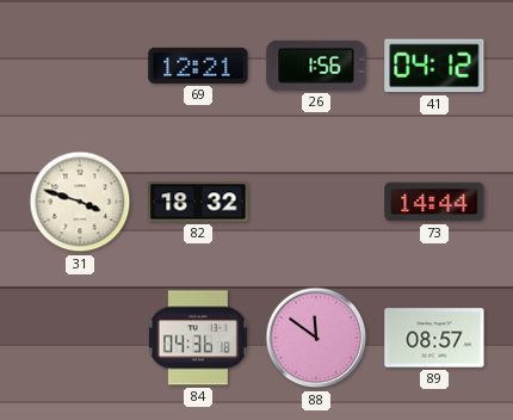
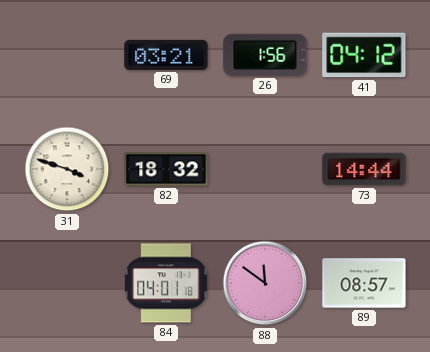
69: 12:21 -> 03:21 (166, 55)
84: 04:36 -> 04:01 (167, 283)
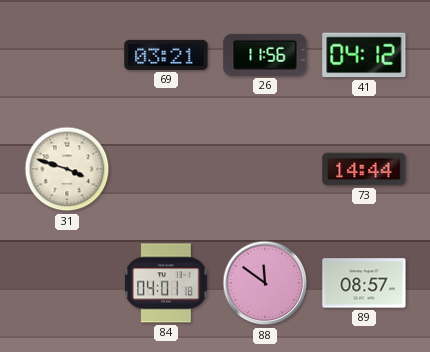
26: 1:56 -> 11:56 (265, 55)
82: 18:32 -> none (166, 169)
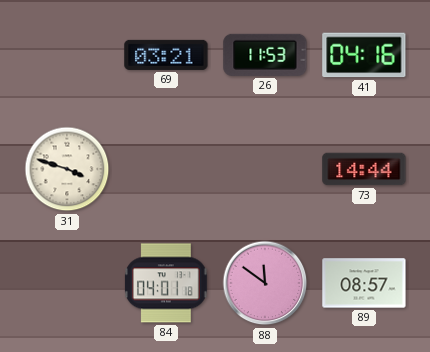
26: 11:56 -> 11:53 (265, 55)
41: 04:12 -> 04:16 (364, 55)
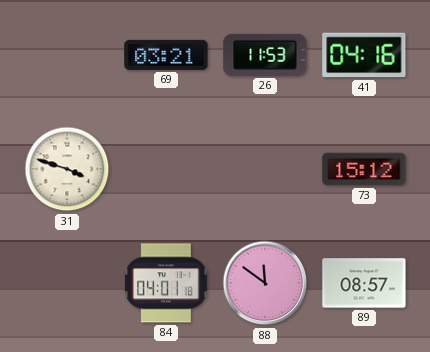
73: 14:44 -> 15:12 (364, 169)
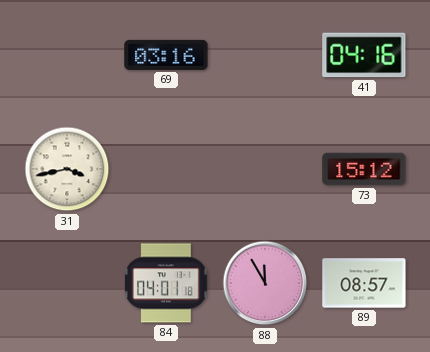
69: 03:21 -> 03:16 (166, 55)
26: 11:53 -> none (265, 55)
31: 3:48 -> 3:43 (67, 169)
88: 11:51 -> 11:55 (265, 283)
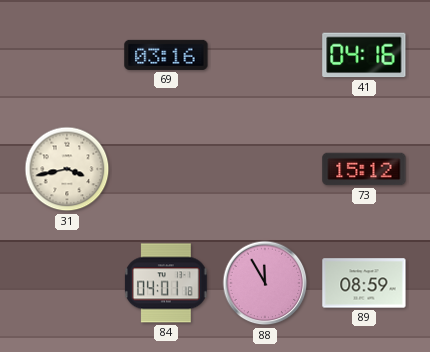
89: 08:57 -> 08:59 (364, 283)
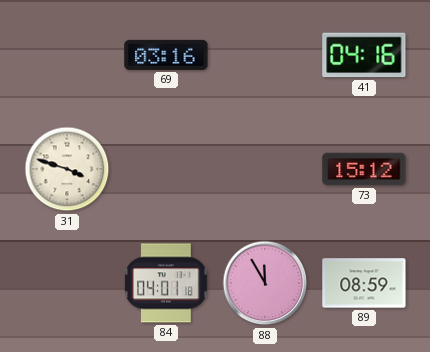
31: 3:43 -> 3:48 (67, 169)
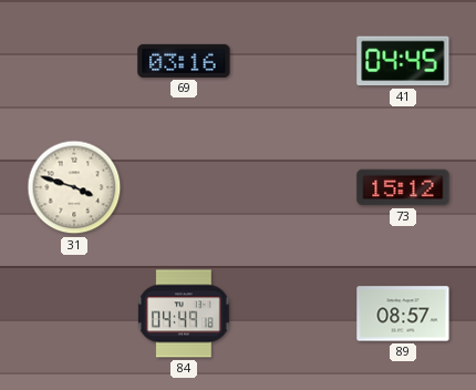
41: 04:16 -> 04:45 (403, 61)
84: 04:01 -> 04:49 (185, 314)
88: 11:55 -> none (265, 283)
89: 08:59 -> 08:57 (403, 314)
